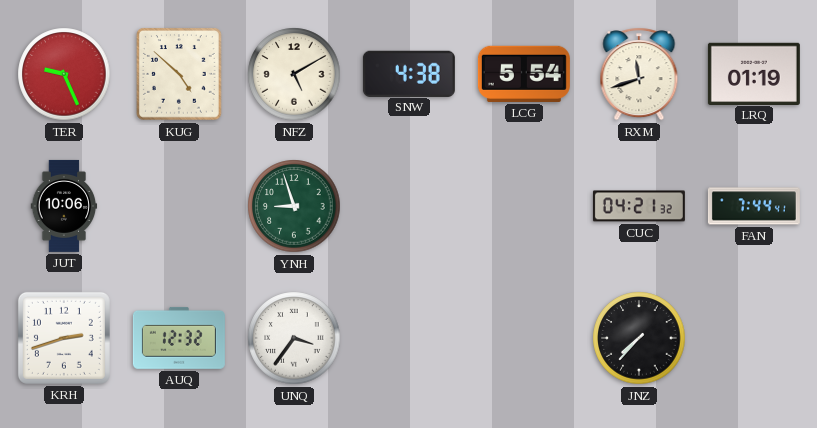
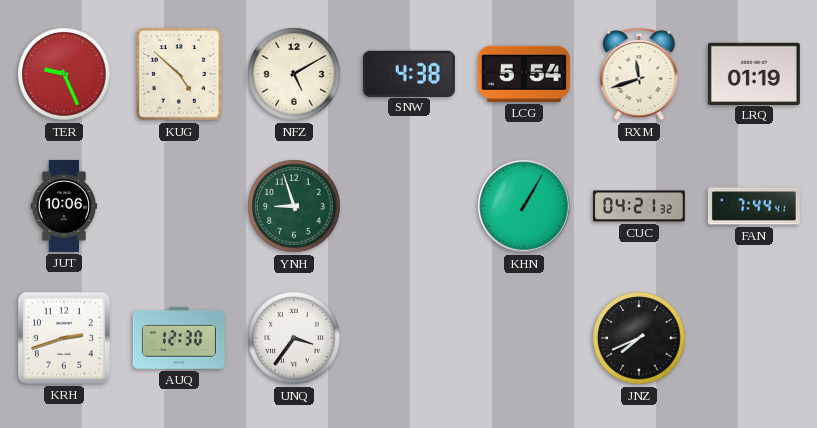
KHN: none -> 1:05 (524, 206)
AUQ: 12:32 -> 12:30 (179, 338)
JNZ: 7:37 -> 7:41 (639, 338)
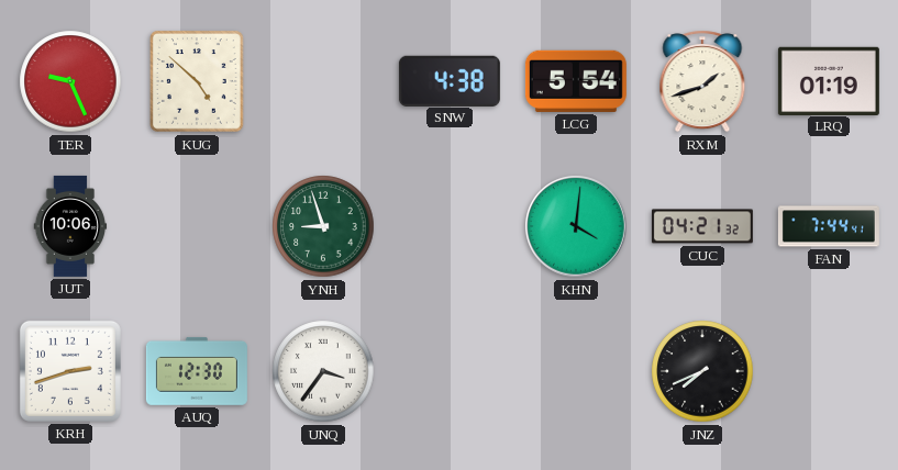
NFZ: 5:10 -> none (294, 74)
RXM: 11:42 -> 1:42 (702, 81)
KHN: 1:05 -> 4:01 (576, 226)
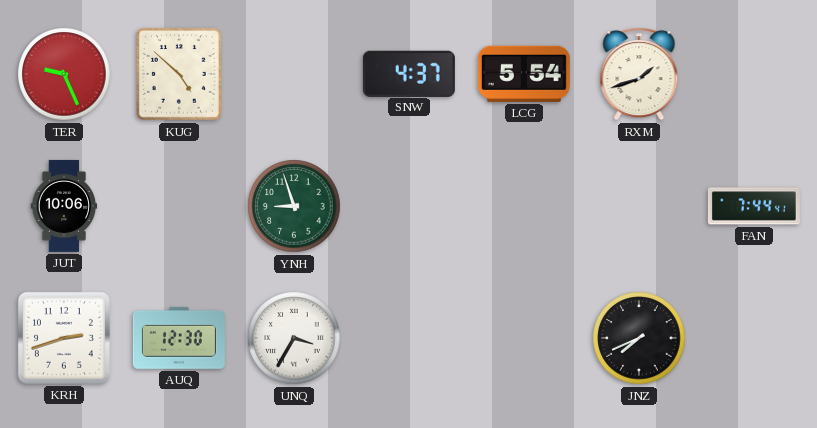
SNW: 4:38 -> 4:37 (409, 73)
LRQ: 01:19 -> none (829, 80)
KHN: 4:01 -> none (576, 226)
CUC: 04:21 -> none (702, 226)
UNQ: 3:36 -> 3:35 (294, 338)
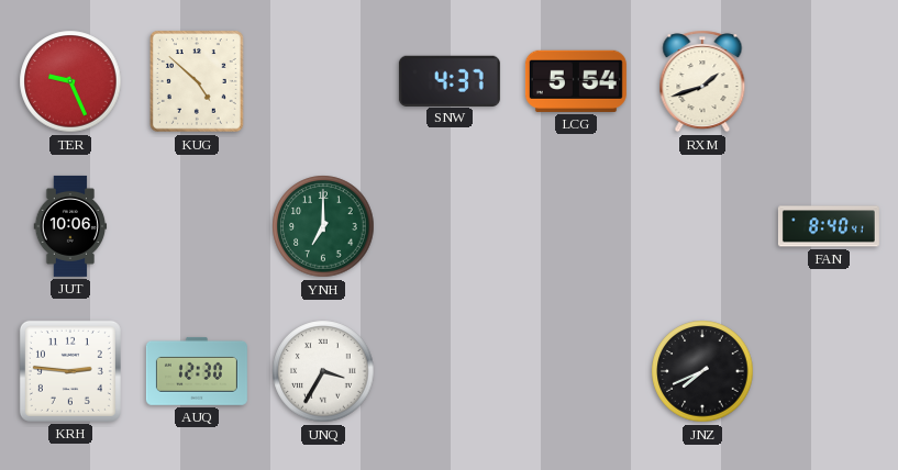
YNH: 8:57 -> 7:00 (323, 226)
FAN: 7:44 -> 8:40 (829, 226)
KRH: 2:42 -> 2:46 (70, 371)
